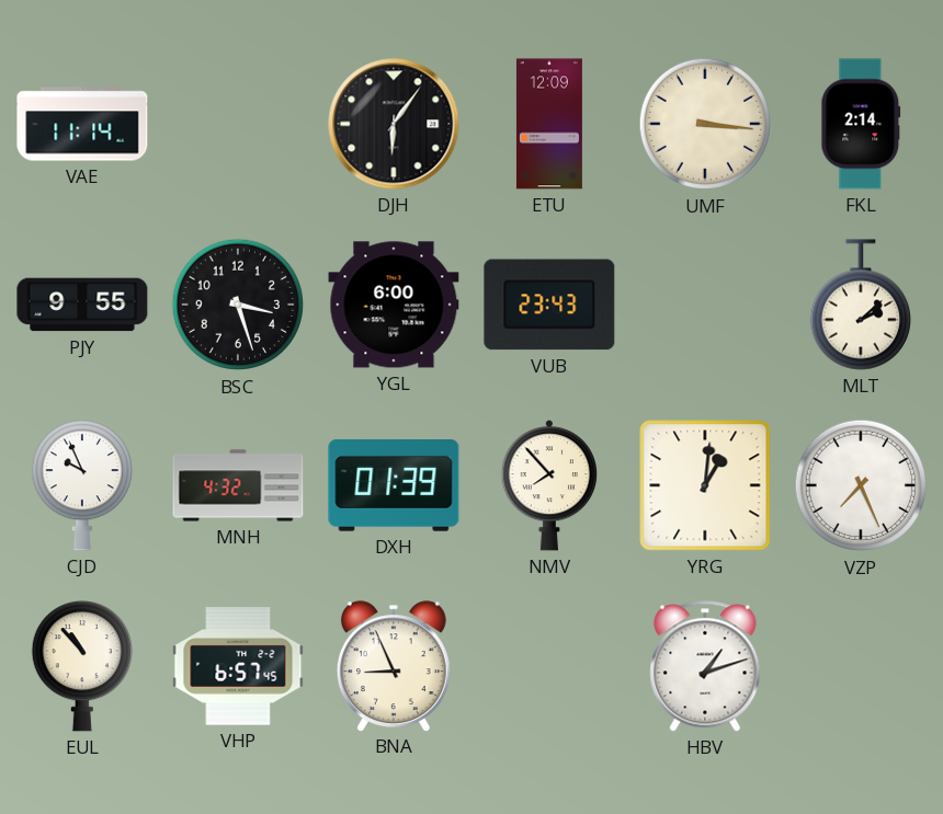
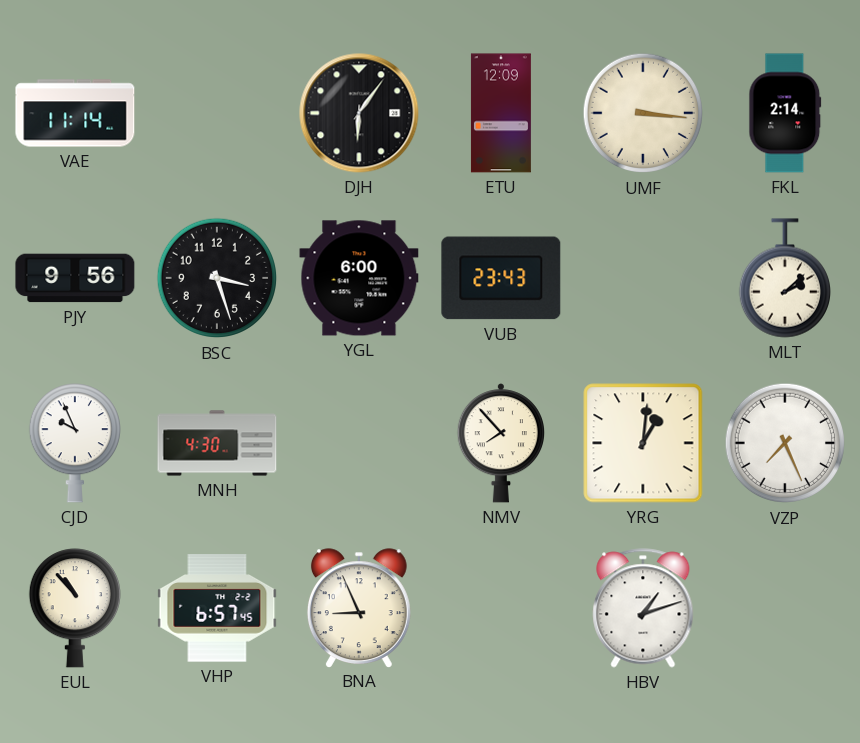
PJY: 9:55 -> 9:56 (75, 278)
MNH: 4:32 -> 4:30 (217, 443)
DXH: 01:39 -> none (394, 486)
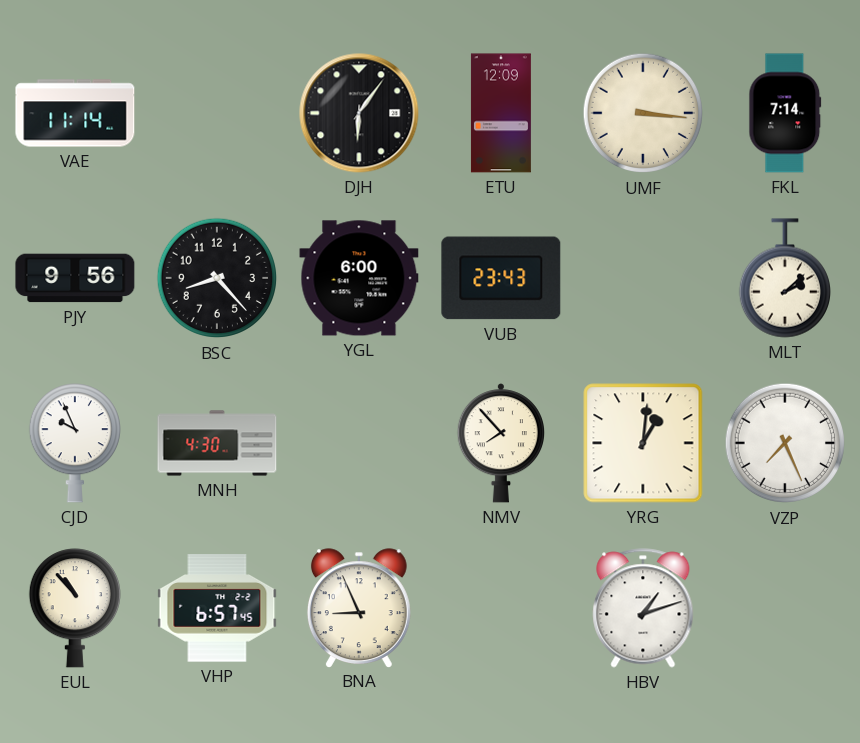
FKL: 2:14 -> 7:14 (785, 113)
BSC: 3:27 -> 8:23 (217, 278)
